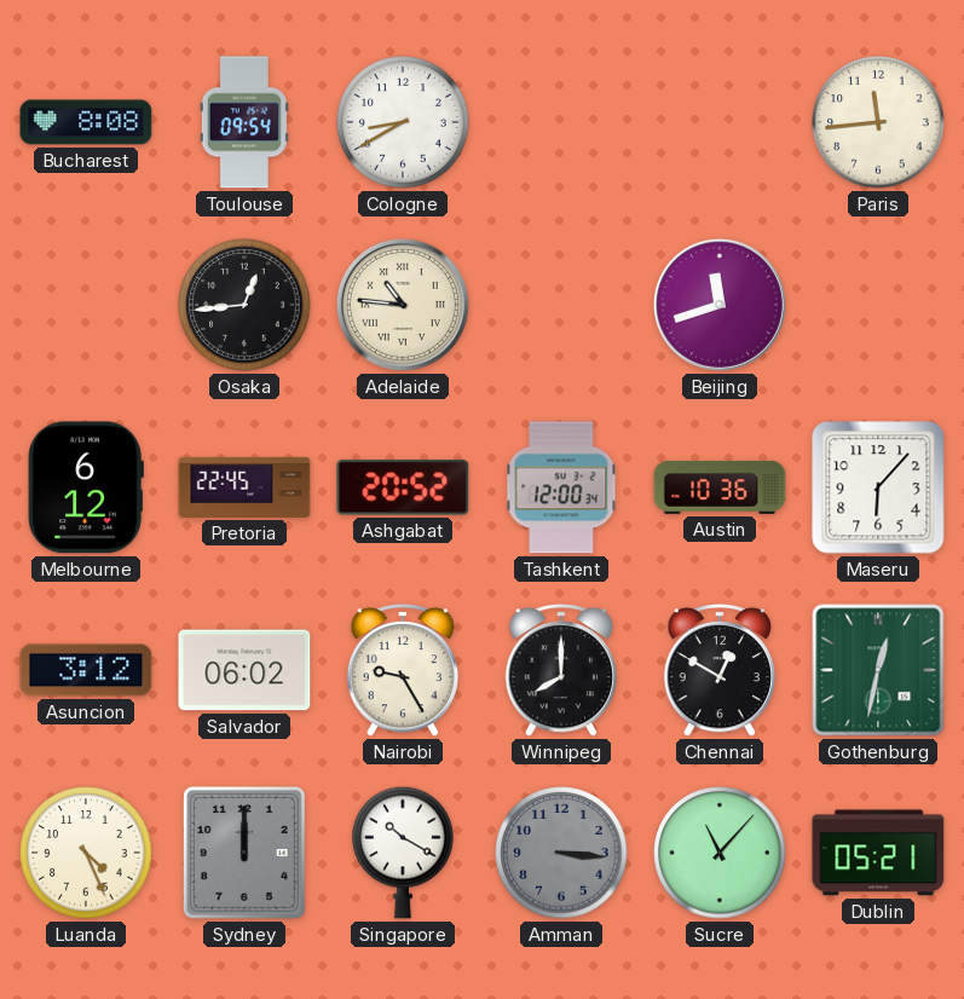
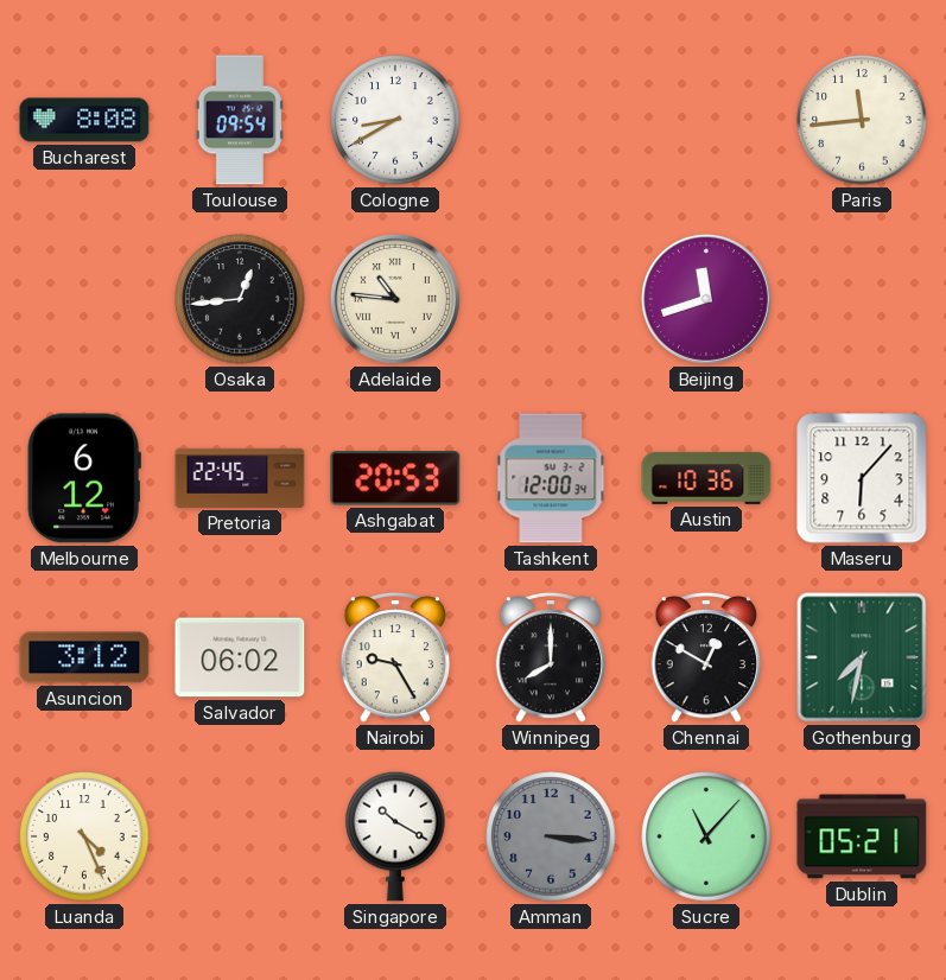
Ashgabat: 20:52 -> 20:53 (395, 478)
Gothenburg: 12:32 -> 7:32 (862, 657)
Sydney: 12:00 -> none (244, 853)
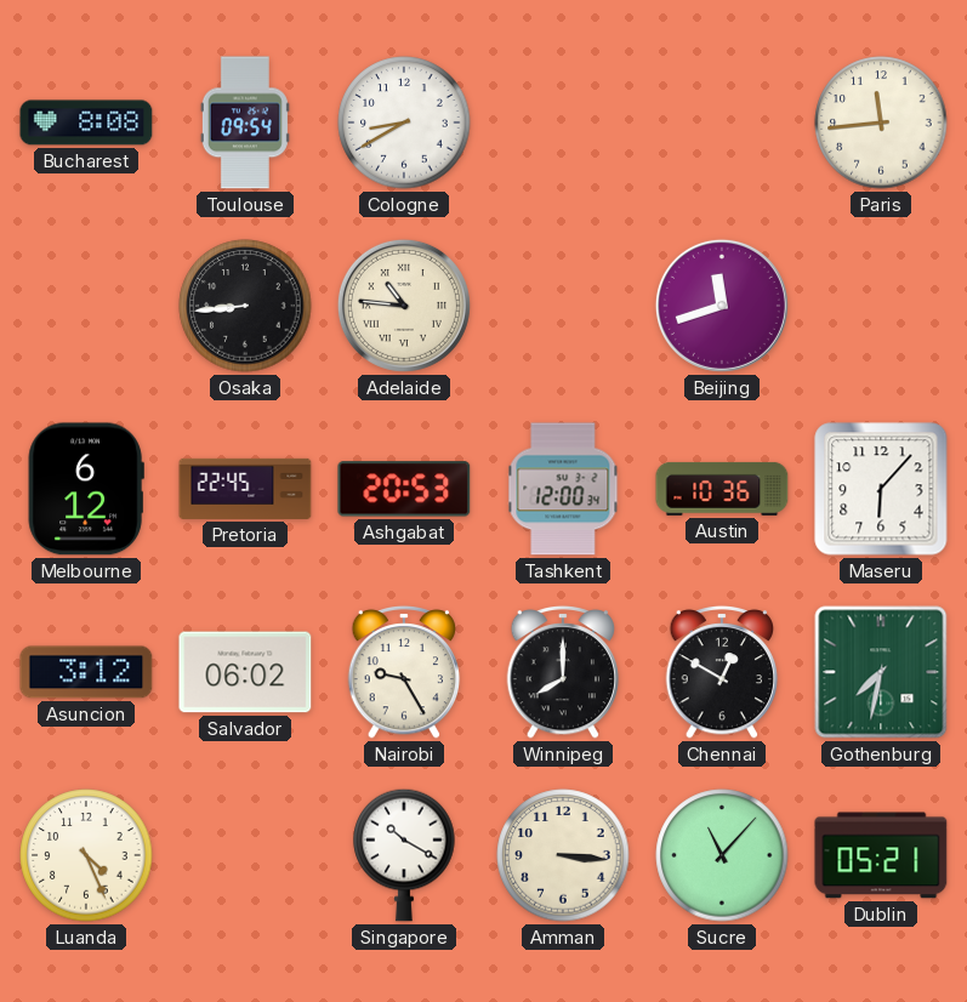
Osaka: 12:44 -> 8:44 (245, 306)
Amman dial: grey -> cream (563, 855)
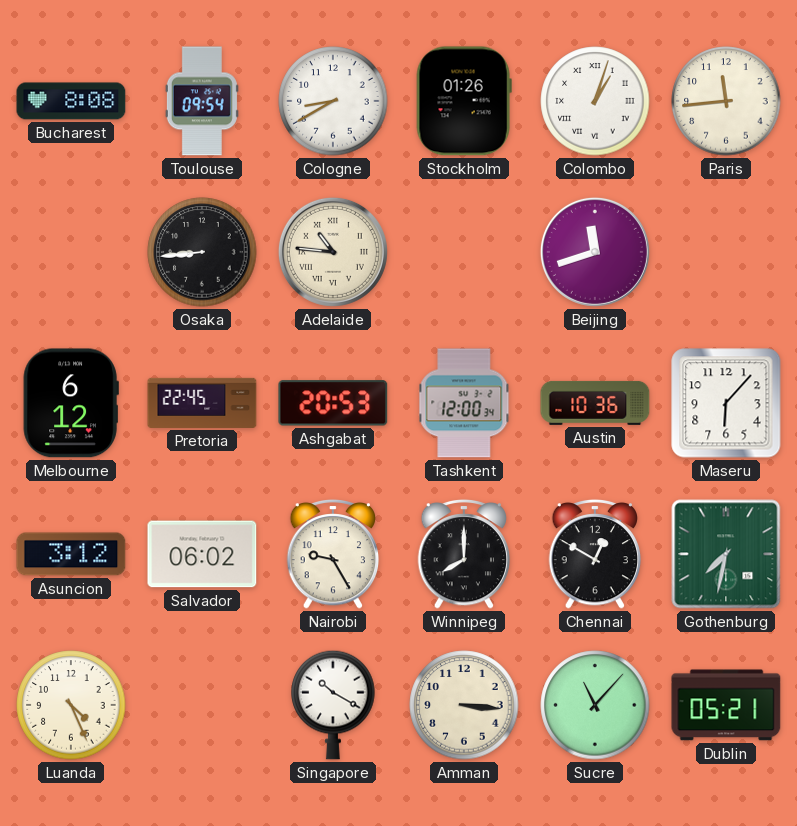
Stockholm: none -> 01:26 (464, 101)
Colombo: none -> 1:03 (595, 101)
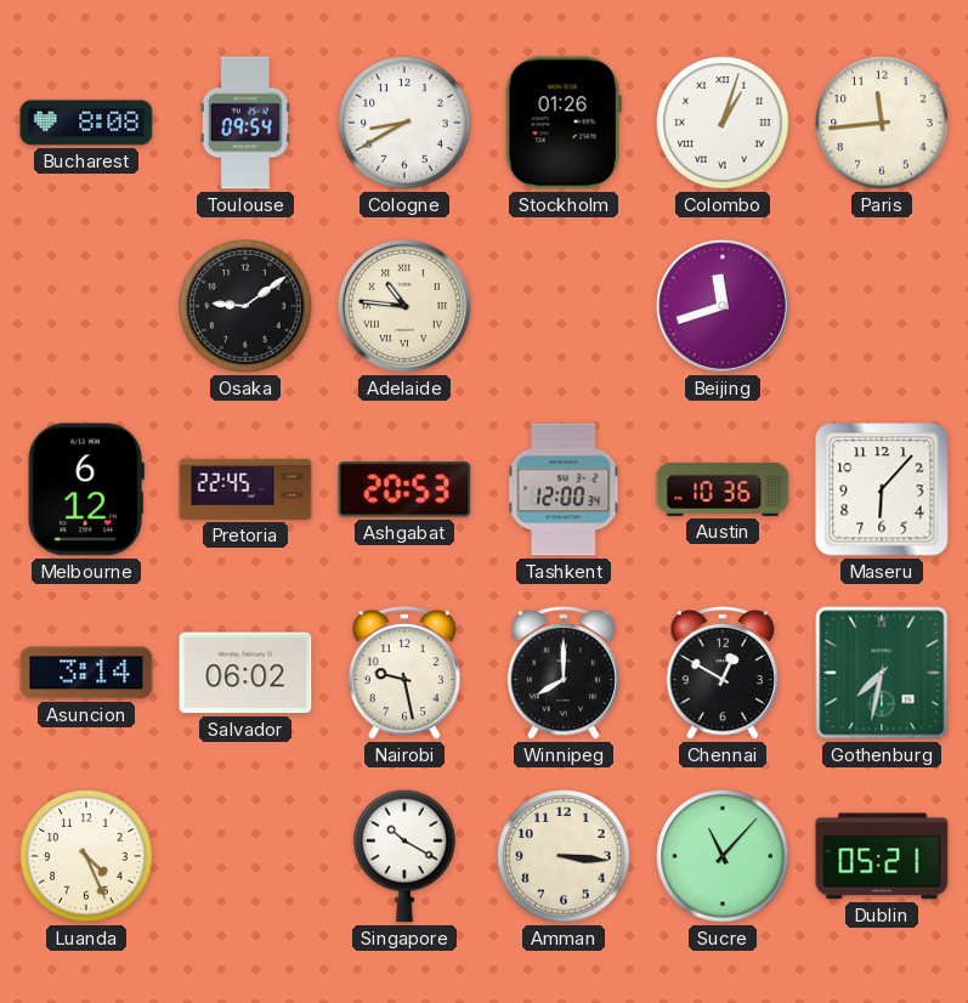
Osaka: 8:44 -> 9:09 (245, 306)
Asuncion: 3:12 -> 3:14 (86, 673)
Nairobi: 9:25 -> 9:28 (404, 673)
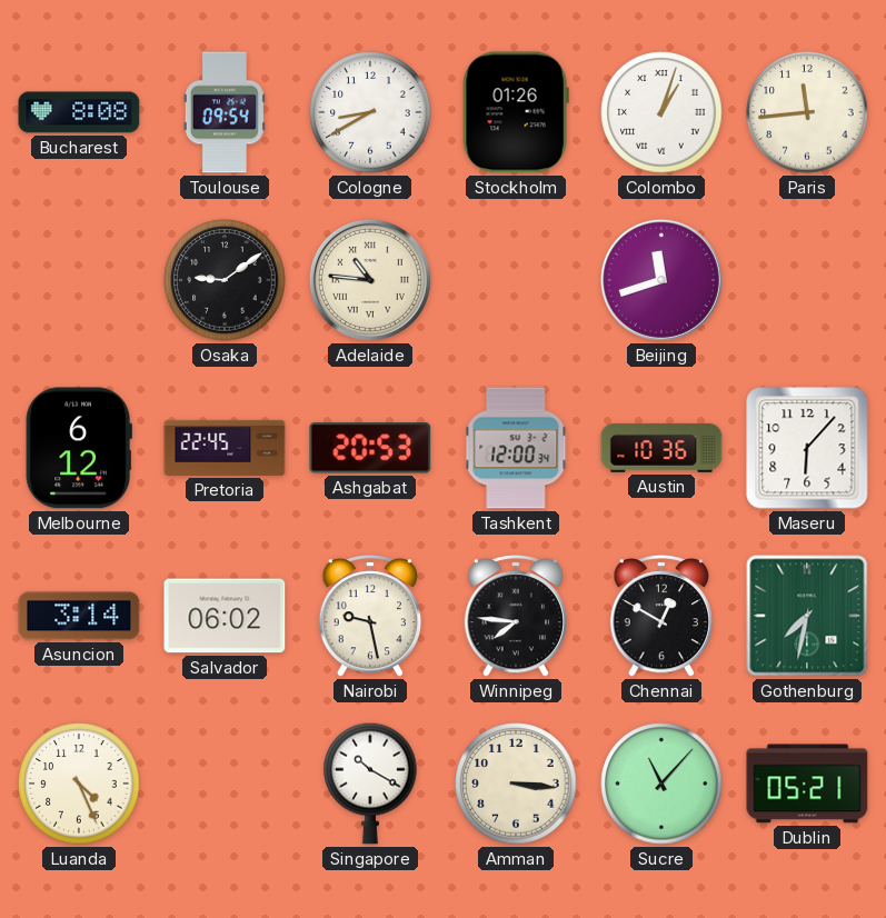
Winnipeg: 8:00 -> 7:46 (516, 616)
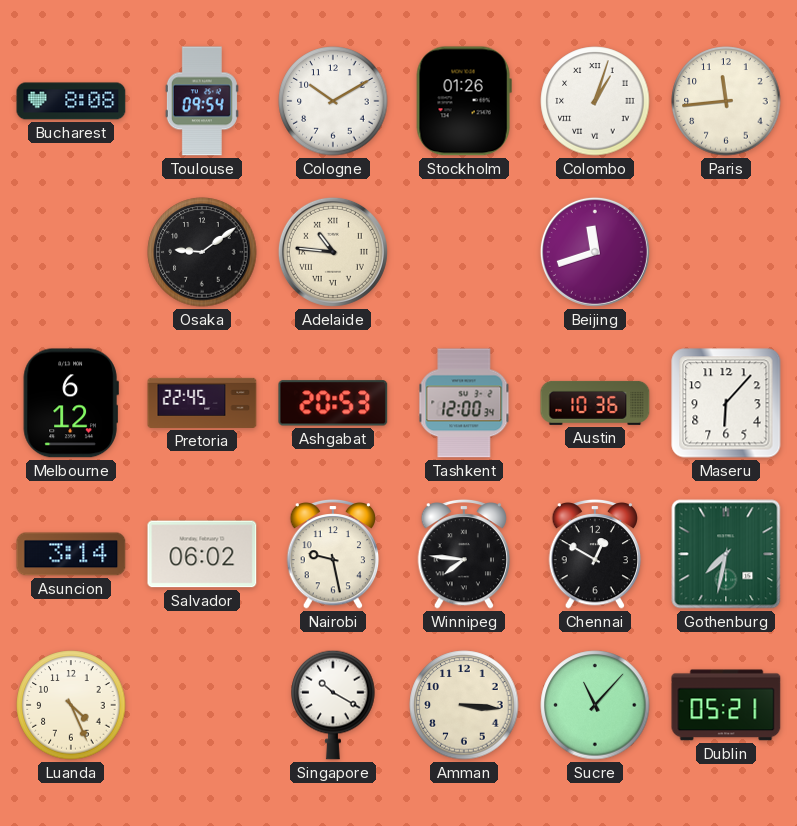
Cologne: 8:40 -> 10:10 (333, 101)
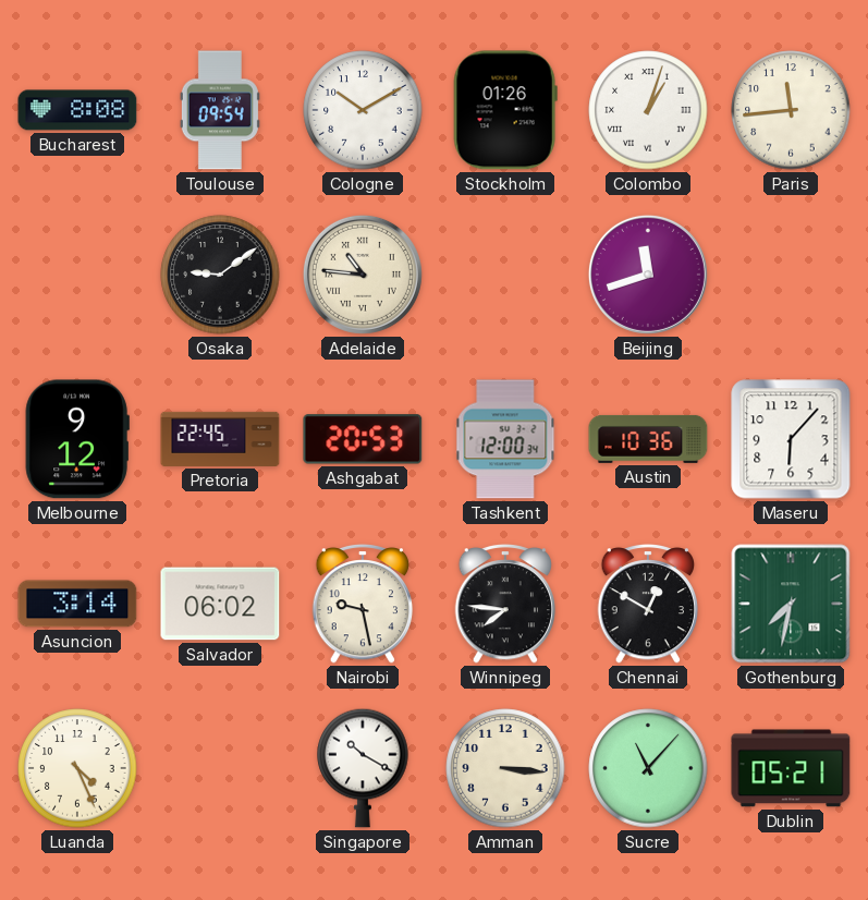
Melbourne: 6:12 -> 9:12 (77, 439)
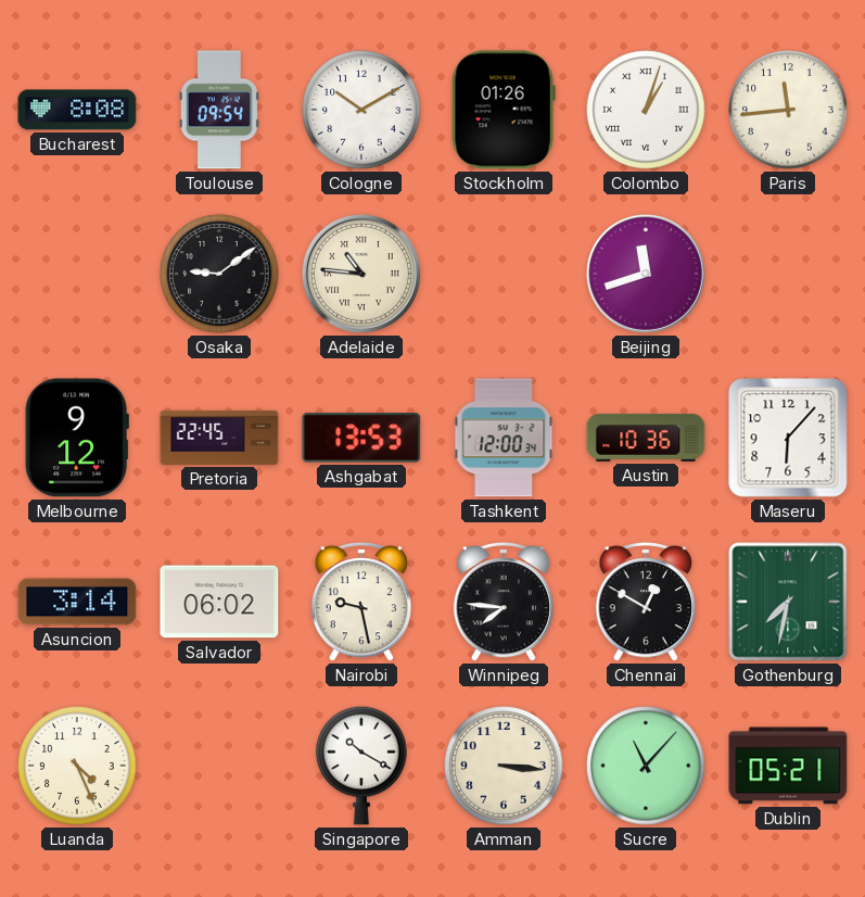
Ashgabat: 20:53 -> 13:53 (361, 438)
